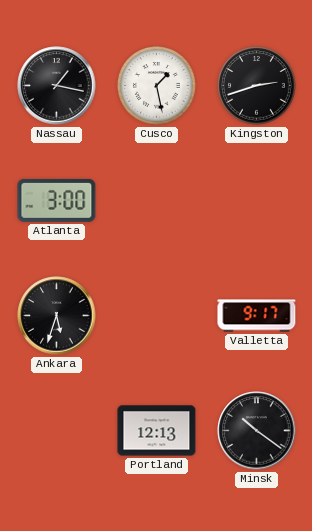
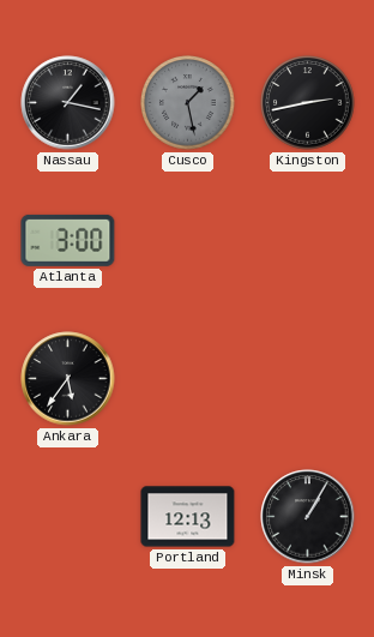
Cusco dial: white -> grey (188, 103)
Kingston: 2:42 -> 2:43 (308, 103)
Ankara: 5:33 -> 5:36 (68, 379)
Valletta: 9:17 -> none (257, 316)
Minsk: 10:21 -> 1:05 (308, 517)
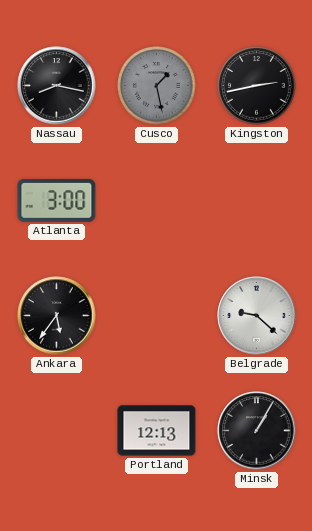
Nassau: 1:17 -> 8:17 (57, 86)
Belgrade: none -> 9:22 (257, 316)
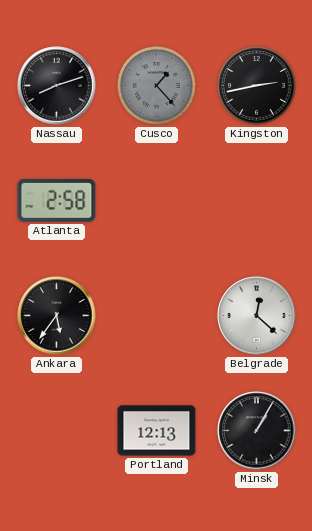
Nassau: 8:17 -> 8:12 (57, 86)
Cusco: 1:28 -> 1:23 (157, 86)
Atlanta: 3:00 -> 2:58 (57, 200)
Belgrade: 9:22 -> 12:22 (257, 316)
